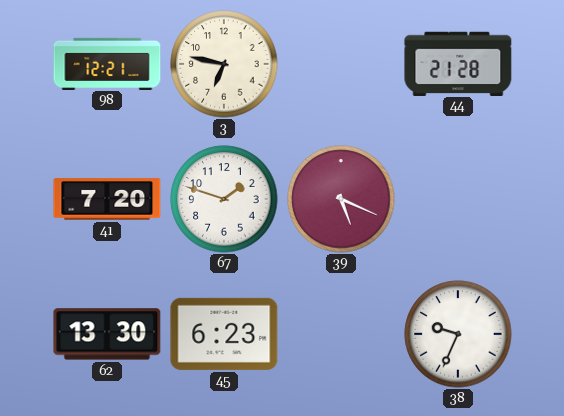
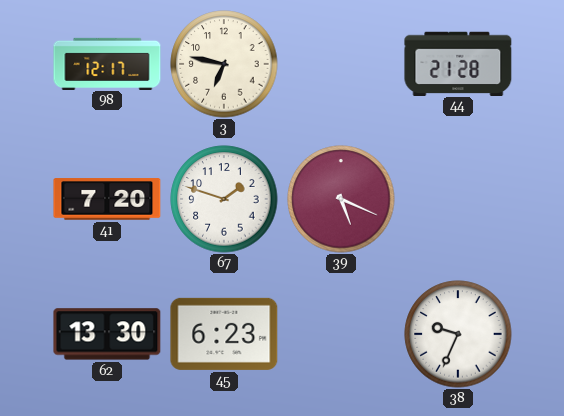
98: 12:21 -> 12:17 (107, 63)
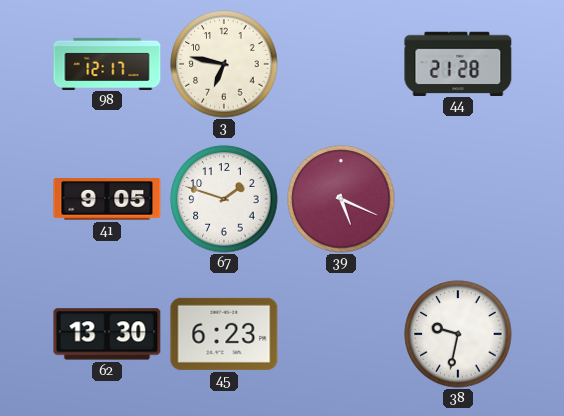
41: 7:20 -> 9:05 (107, 199)
38: 9:34 -> 9:32 (458, 334)
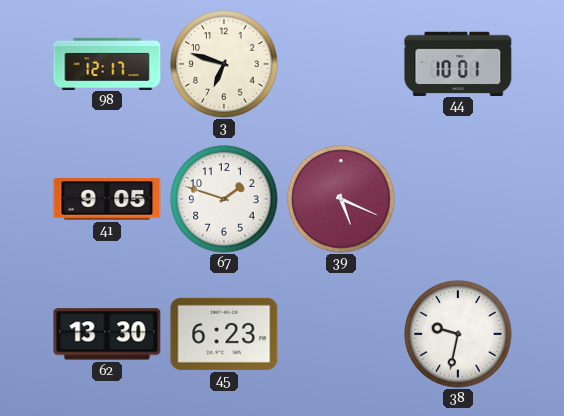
3: 6:47 -> 6:48 (224, 64)
44: 21:28 -> 10:01 (458, 63)
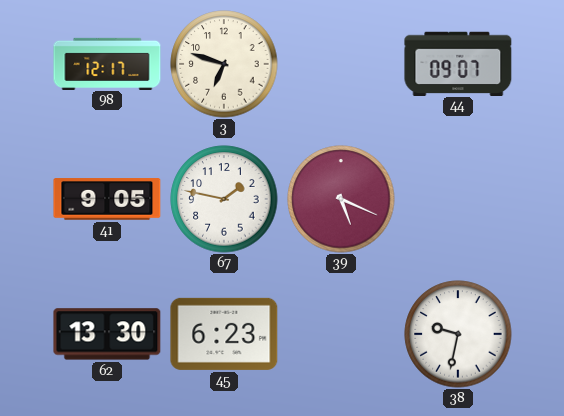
44: 10:01 -> 09:07 (458, 63)
67: 1:48 -> 1:47 (224, 199)
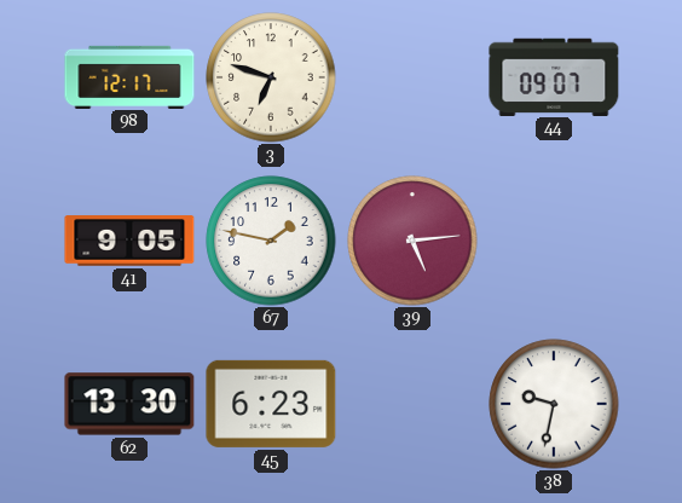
39: 5:19 -> 5:14 (412, 241)
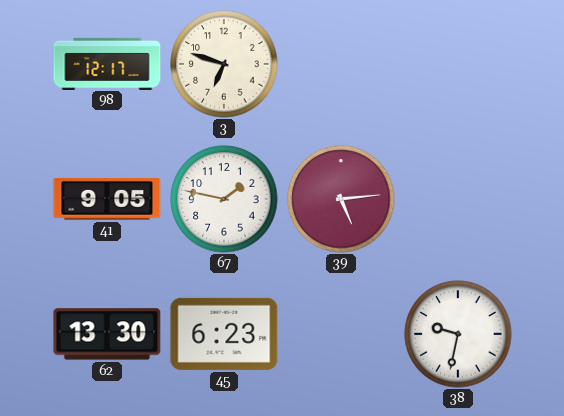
44: 09:07 -> none (554, 76)
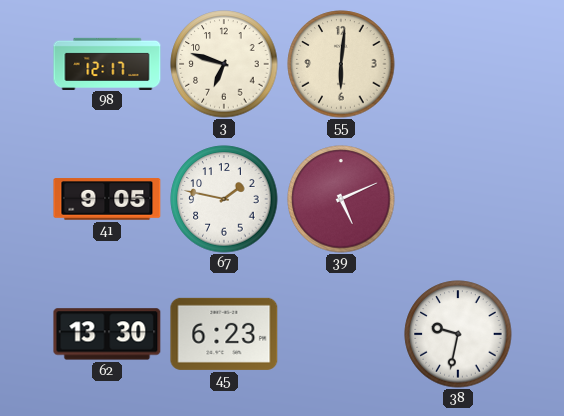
55: none -> 6:01 (341, 64)
39: 5:14 -> 5:11 (341, 199)
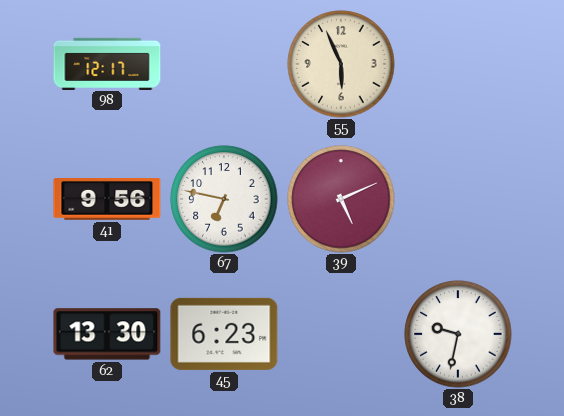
3: 6:48 -> none (224, 64)
55: 6:01 -> 5:56 (341, 64)
41: 9:05 -> 9:56 (107, 199)
67: 1:47 -> 6:47 (224, 199)
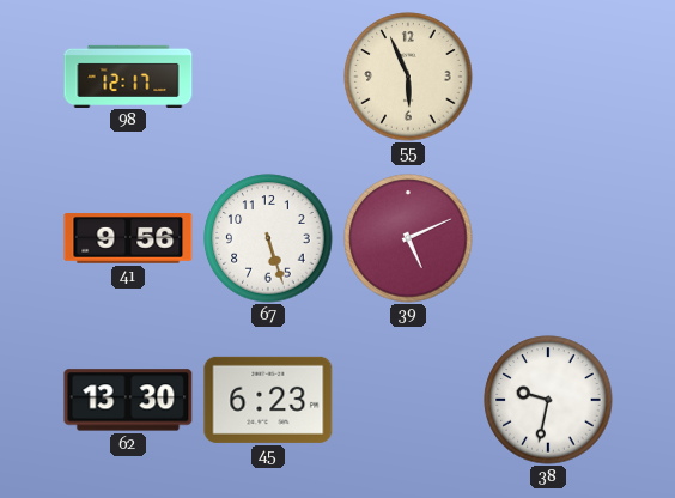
67: 6:47 -> 5:27 (268, 238)
